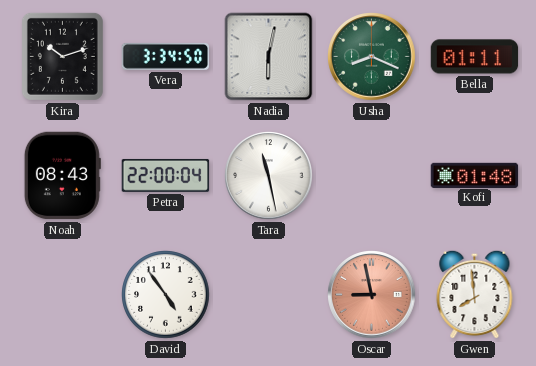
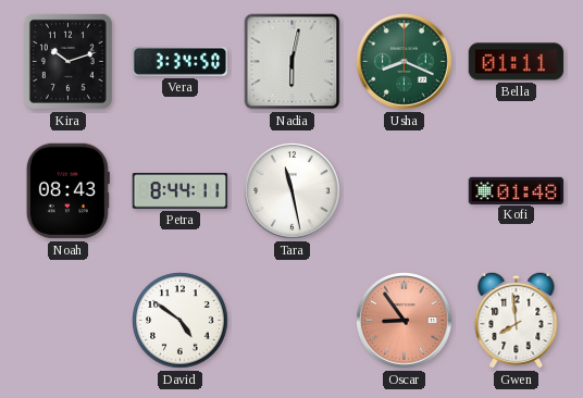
Petra: 22:00 -> 8:44 (181, 190)
David: 4:54 -> 4:51 (181, 321)
Oscar: 8:58 -> 8:54 (405, 321)
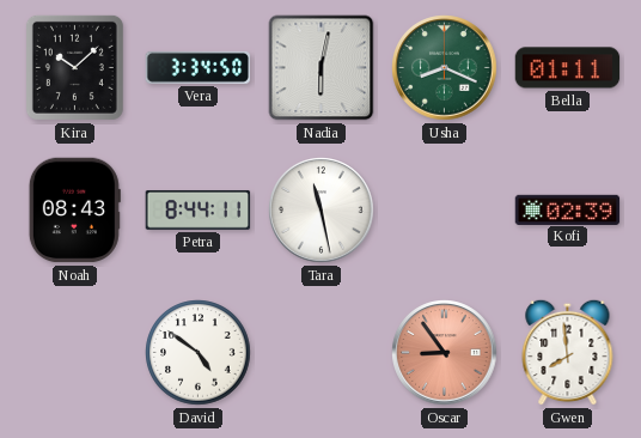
Kira: 10:12 -> 10:08 (74, 67)
Kofi: 01:48 -> 02:39 (568, 209)
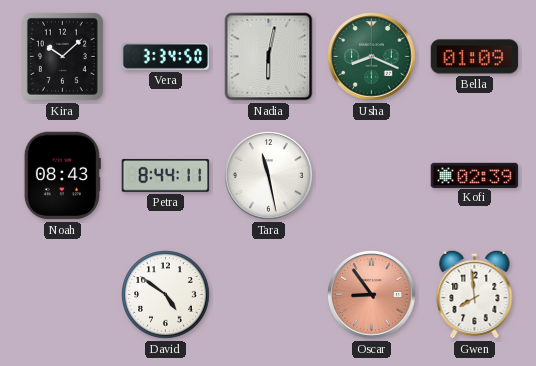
Bella: 01:11 -> 01:09 (475, 57)
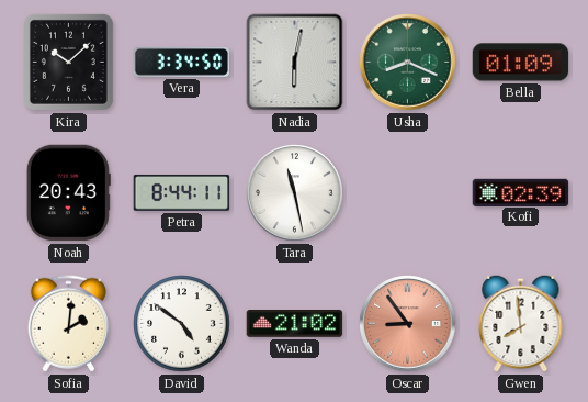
Noah: 08:43 -> 20:43 (68, 193)
Sofia: none -> 2:01 (68, 324)
Wanda: none -> 21:02 (295, 324)
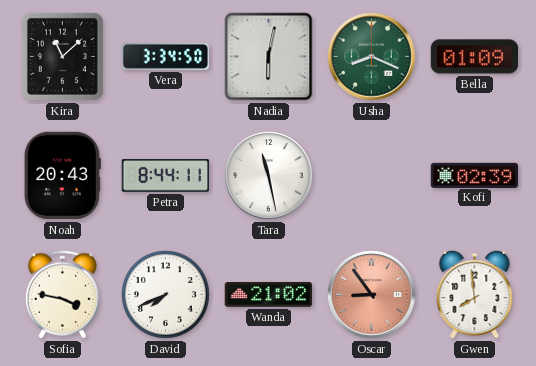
Kira: 10:08 -> 11:08 (62, 56)
Sofia: 2:01 -> 3:47 (62, 295)
David: 4:51 -> 7:41 (166, 295)
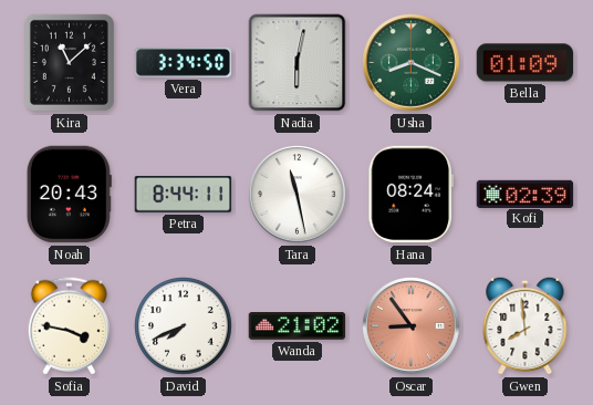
Hana: none -> 08:24 (410, 195)
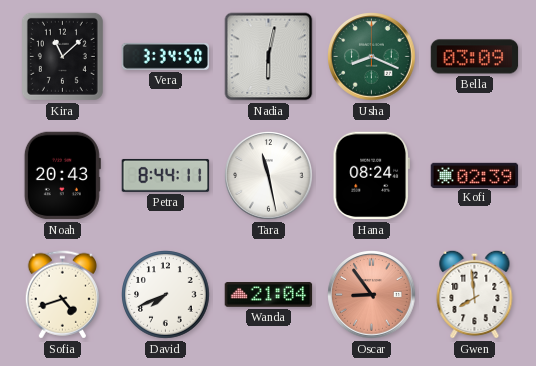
Bella: 01:09 -> 03:09 (475, 57)
Sofia: 3:47 -> 4:42 (62, 295)
Wanda: 21:02 -> 21:04 (269, 295)
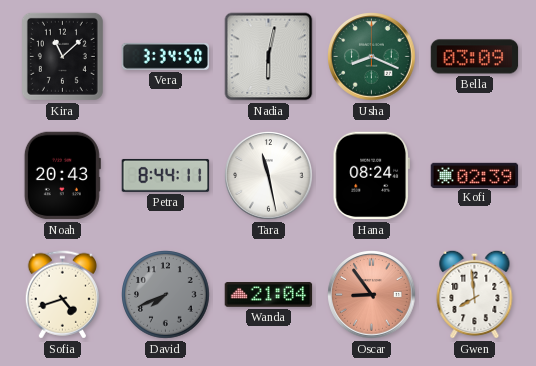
David dial: white -> grey (166, 295)
